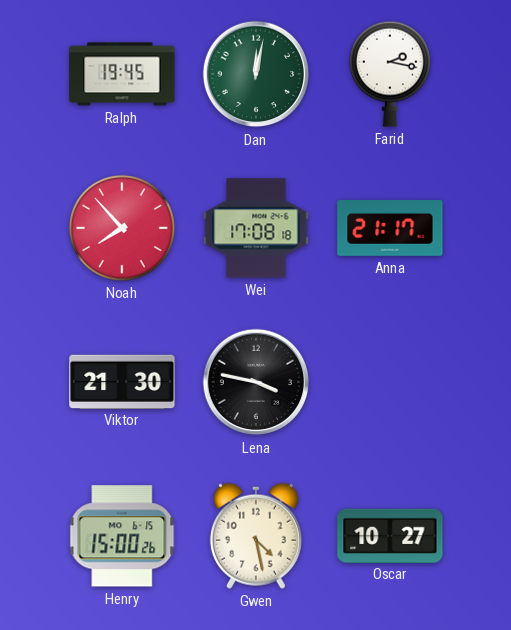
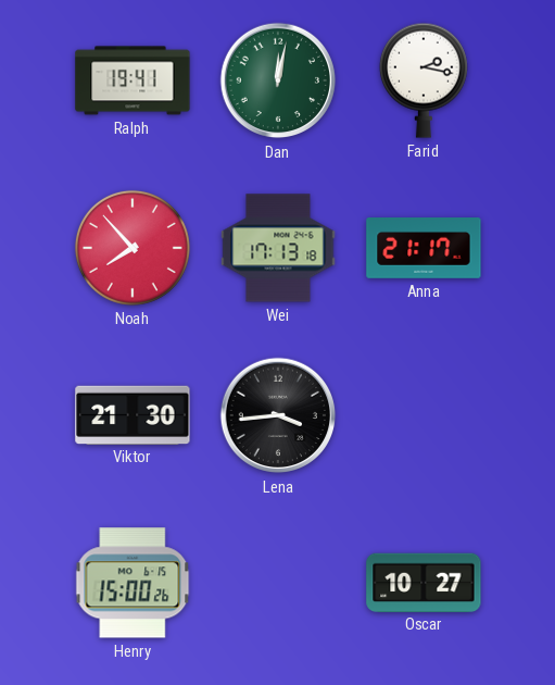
Ralph: 19:45 -> 19:41 (133, 80)
Wei: 17:08 -> 17:13 (278, 248)
Lena: 3:47 -> 3:44 (278, 415)
Gwen: 4:28 -> none (256, 536)
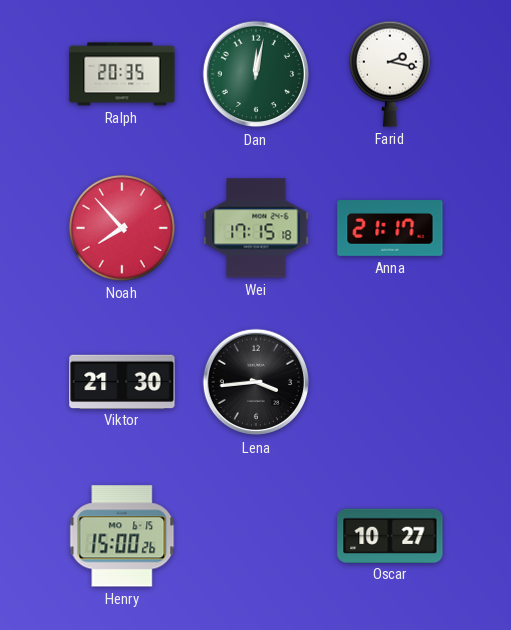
Ralph: 19:41 -> 20:35 (122, 74)
Wei: 17:13 -> 17:15 (256, 228)
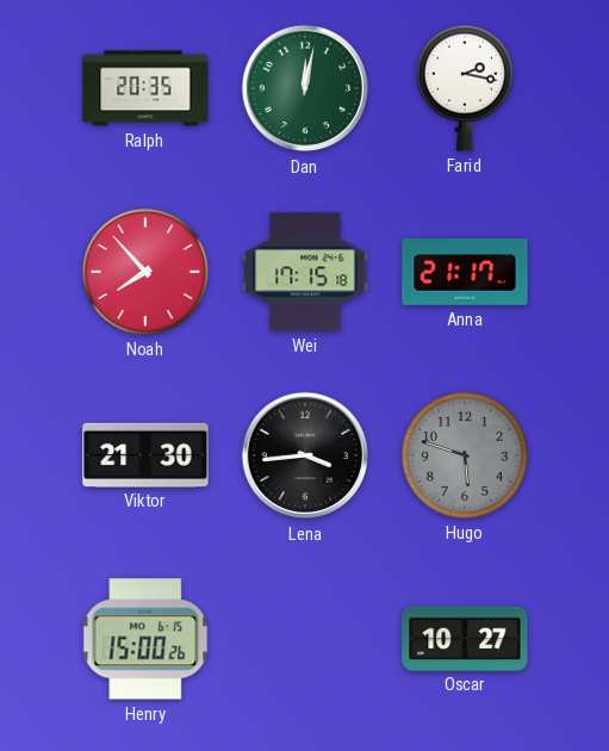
Hugo: none -> 5:48 (465, 455)
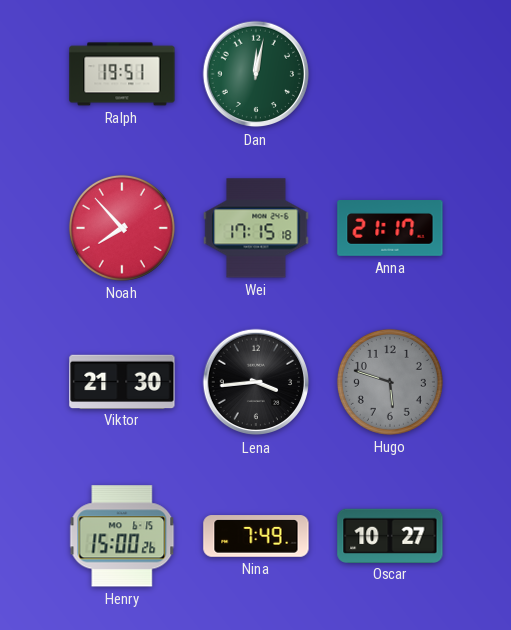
Ralph: 20:35 -> 19:51 (122, 74)
Farid: 2:17 -> none (465, 88)
Nina: none -> 7:49 (256, 536)
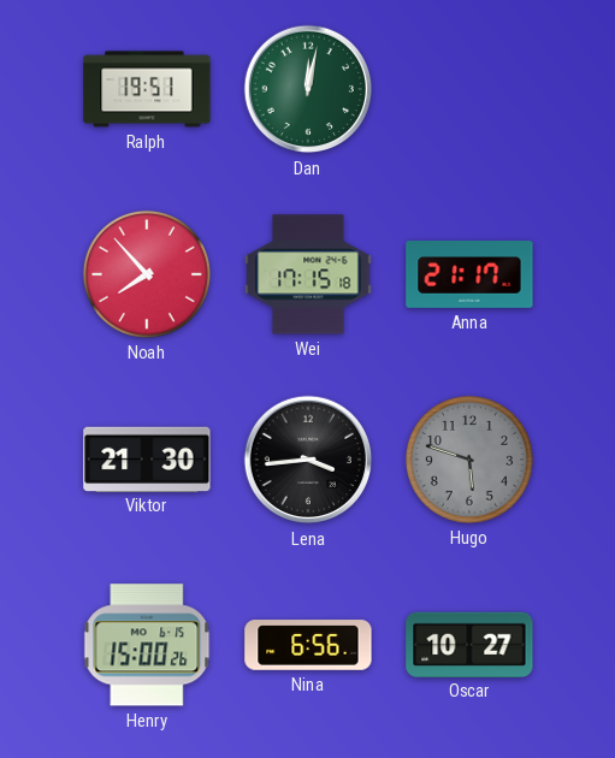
Nina: 7:49 -> 6:56 (308, 645)
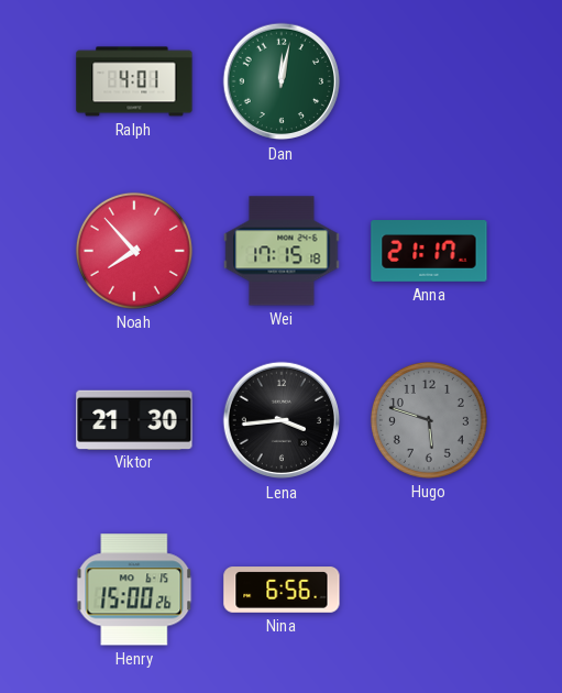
Ralph: 19:51 -> 4:01 (134, 81)
Oscar: 10:27 -> none (469, 644)
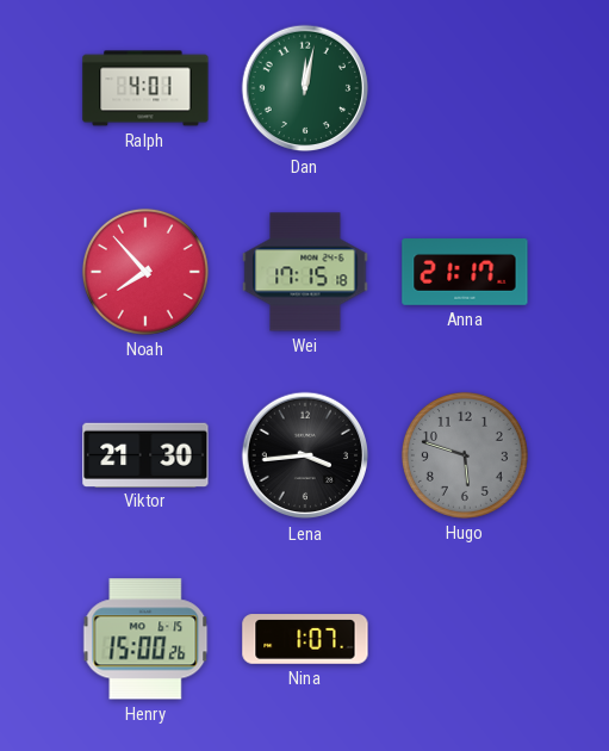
Nina: 6:56 -> 1:07 (305, 639)
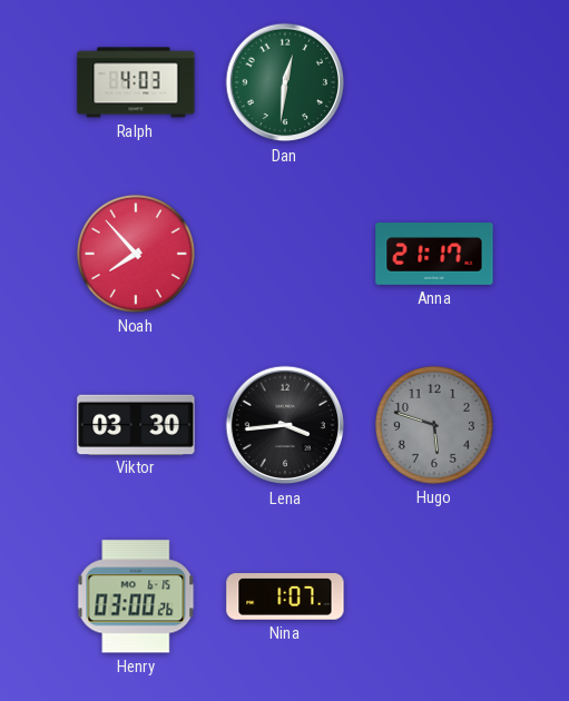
Ralph: 4:01 -> 4:03 (136, 82)
Dan: 12:02 -> 12:31 (285, 82)
Wei: 17:15 -> none (305, 272)
Viktor: 21:30 -> 03:30 (136, 424)
Henry: 15:00 -> 03:00 (136, 596)
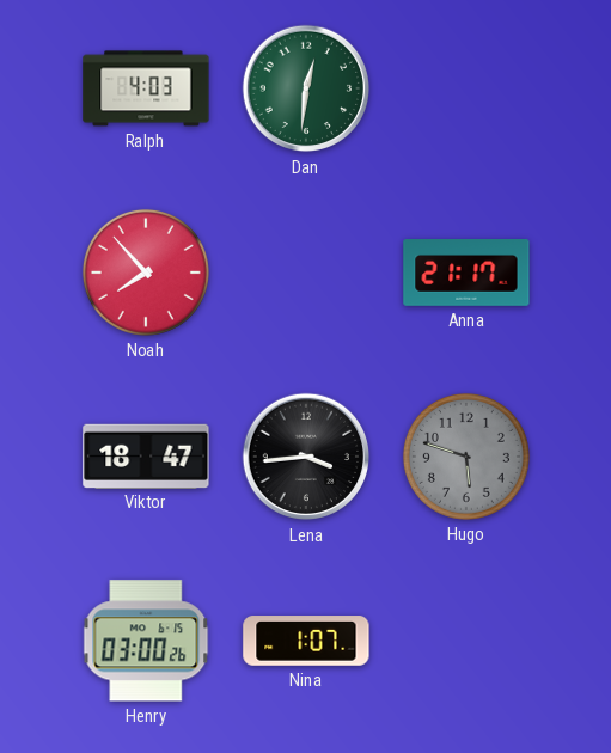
Viktor: 03:30 -> 18:47 (146, 455)
